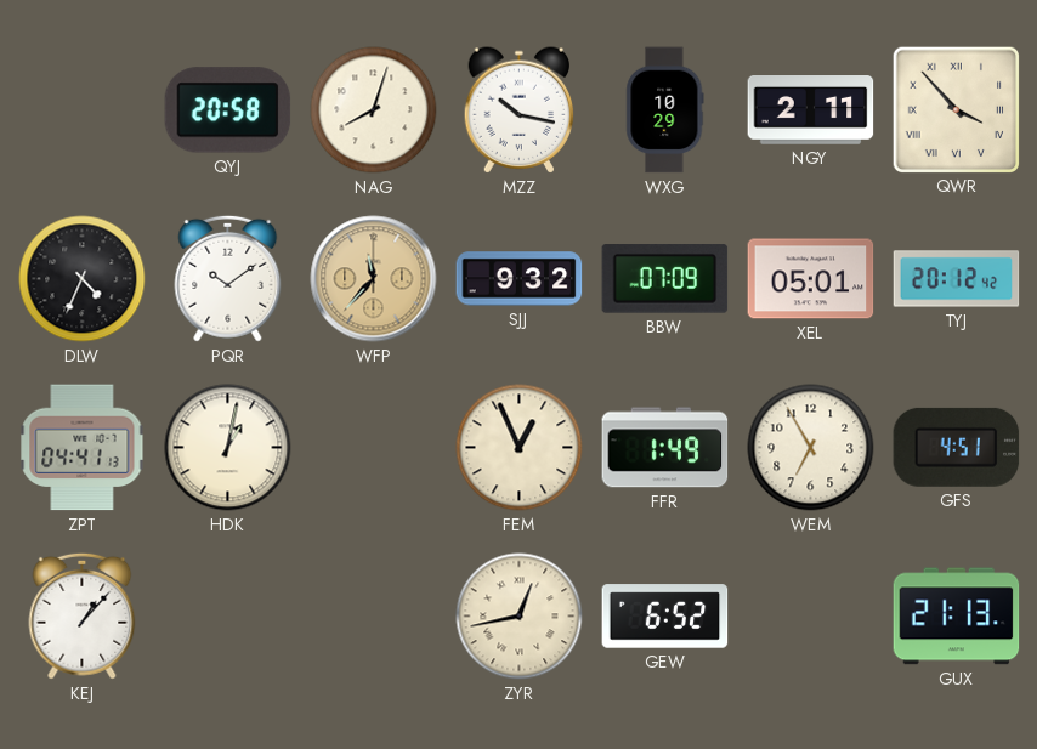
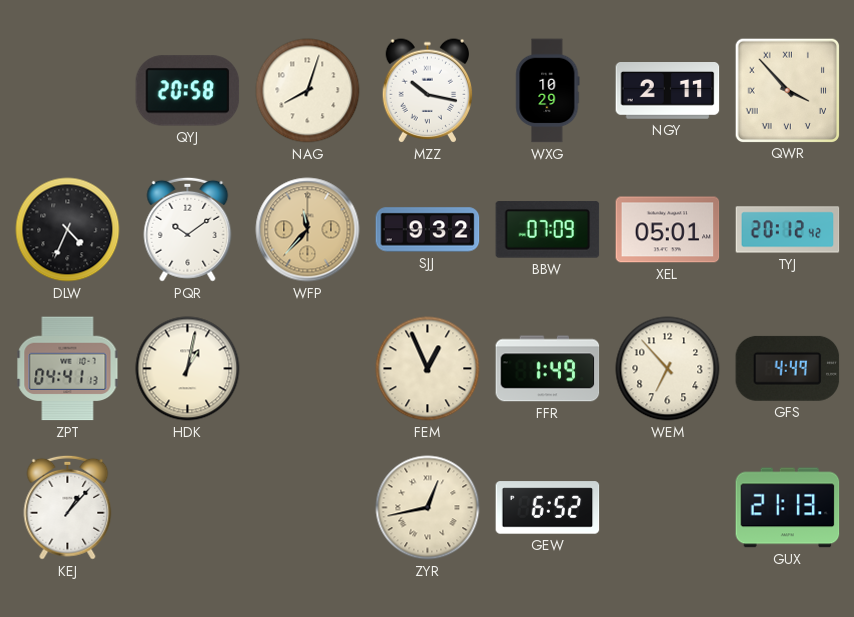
WEM: 6:55 -> 6:53 (668, 369)
GFS: 4:51 -> 4:49 (788, 368)
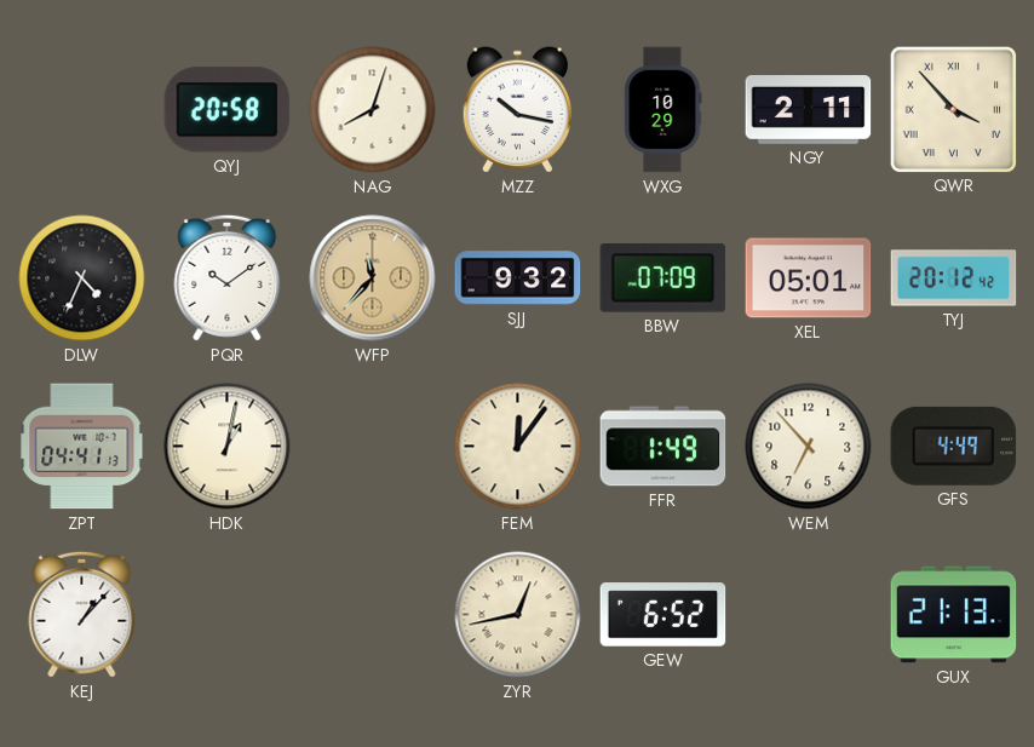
FEM: 12:56 -> 12:06 (518, 447)
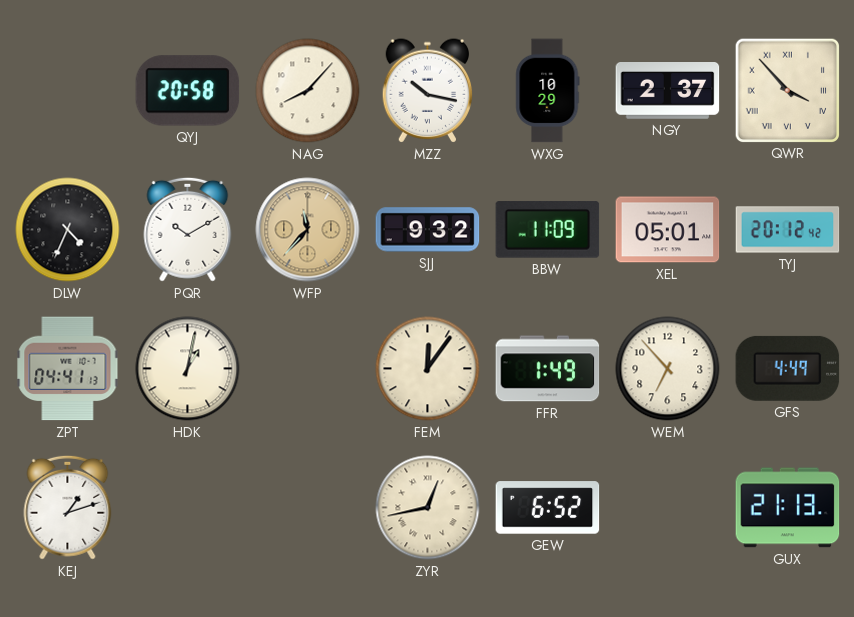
NAG: 8:03 -> 8:07 (308, 91)
NGY: 2:11 -> 2:37 (668, 91)
PQR: 10:09 -> 10:10 (188, 229)
BBW: 07:09 -> 11:09 (548, 230)
KEJ: 1:07 -> 1:12 (68, 507)
